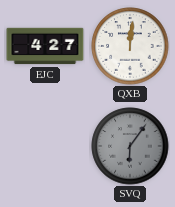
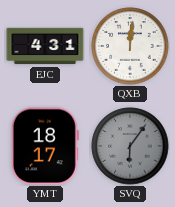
EJC: 4:27 -> 4:31 (45, 46)
YMT: none -> 18:17 (45, 146)
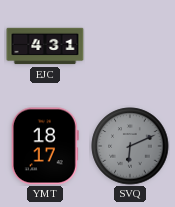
QXB: 12:01 -> none (130, 46)
SVQ: 6:06 -> 6:11 (130, 146)
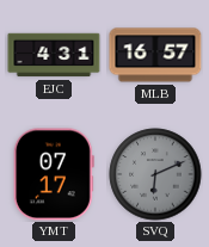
MLB: none -> 16:57 (155, 55)
YMT: 18:17 -> 07:17 (54, 174)
